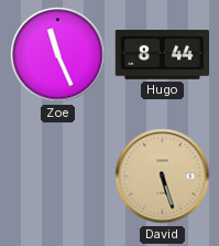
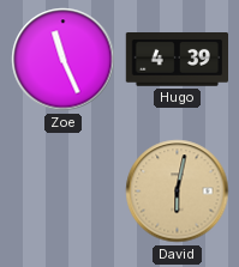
Hugo: 8:44 -> 4:39 (177, 60)
David: 5:27 -> 6:02 (178, 192)
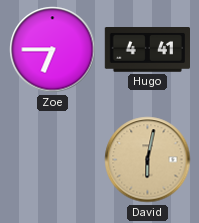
Zoe: 11:26 -> 6:45 (53, 50)
Hugo: 4:39 -> 4:41 (147, 50)
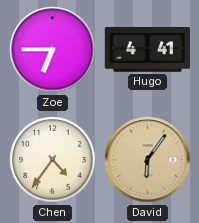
Chen: none -> 4:36 (53, 160)
David: 6:02 -> 6:06 (148, 160)
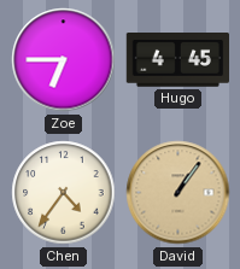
Hugo: 4:41 -> 4:45 (177, 60)
David: 6:06 -> 1:06 (178, 193)
